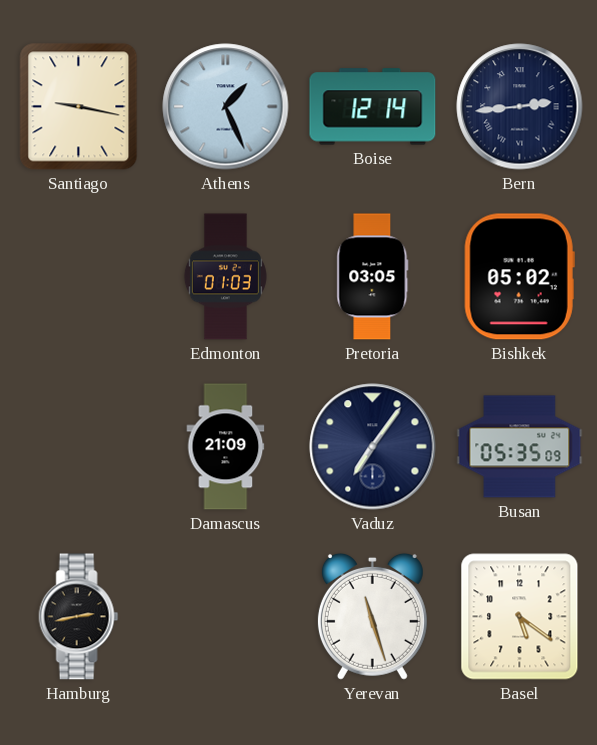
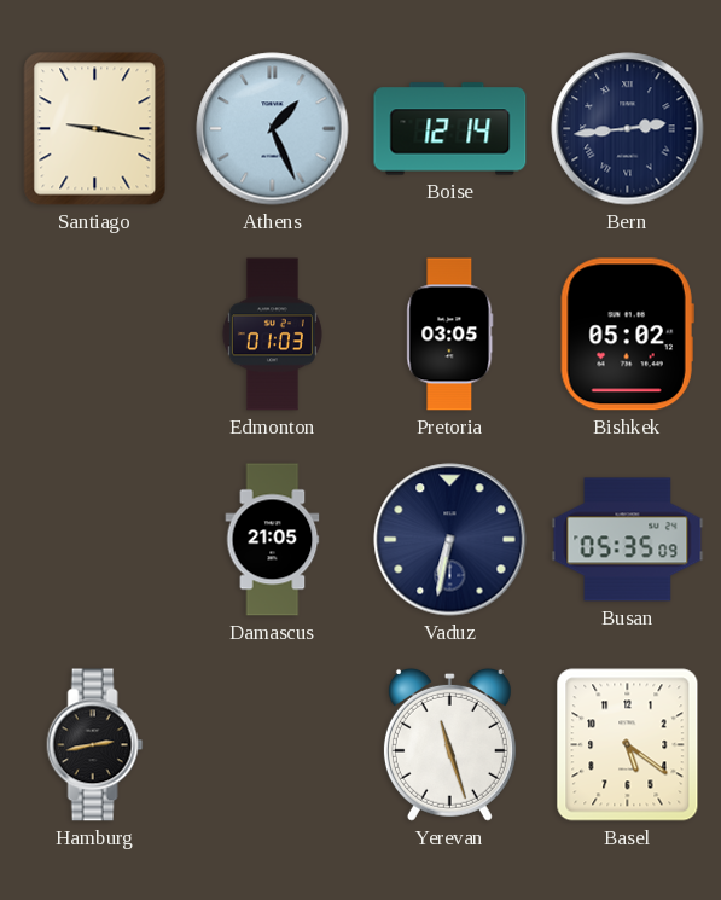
Damascus: 21:09 -> 21:05 (273, 540)
Vaduz: 7:06 -> 6:32 (450, 540)
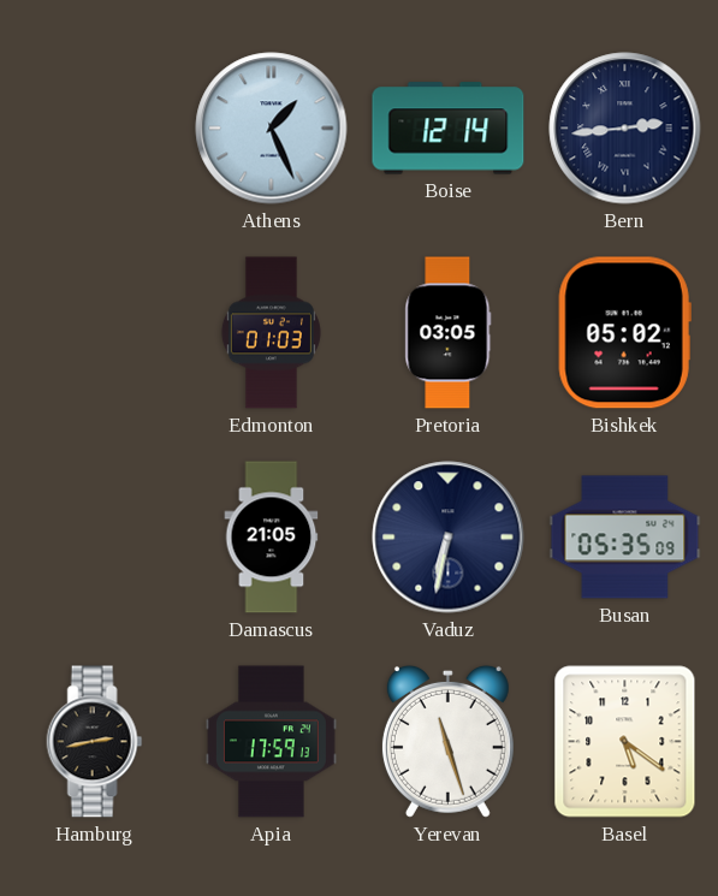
Santiago: 9:17 -> none (95, 129)
Apia: none -> 17:59 (271, 742)
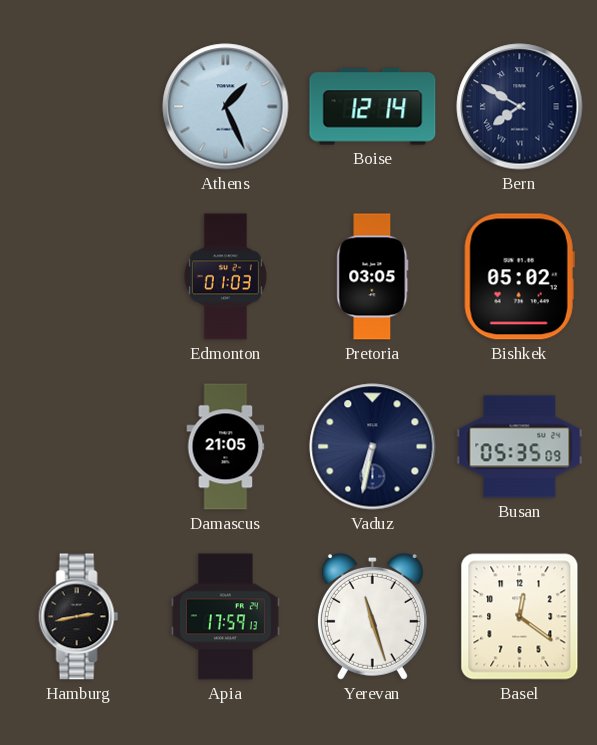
Bern: 2:44 -> 7:50 (520, 107)
Basel: 5:21 -> 12:21 (520, 617)
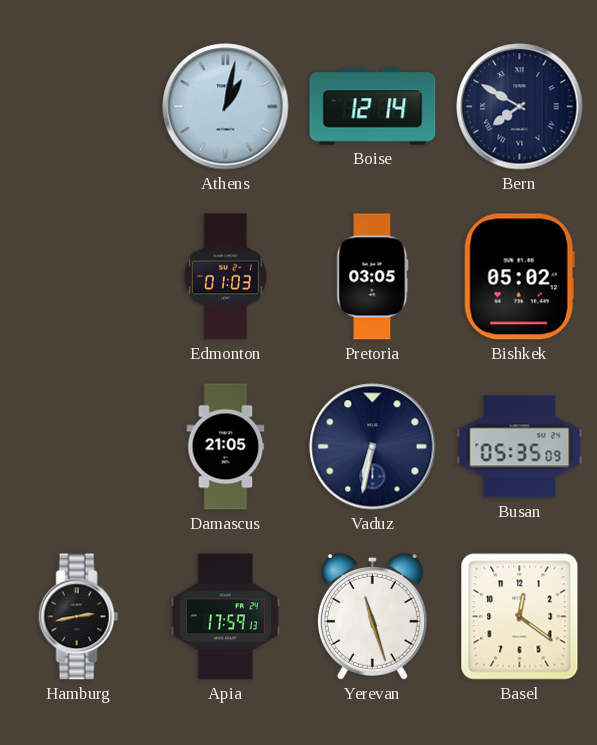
Athens: 1:26 -> 1:02 (226, 107)
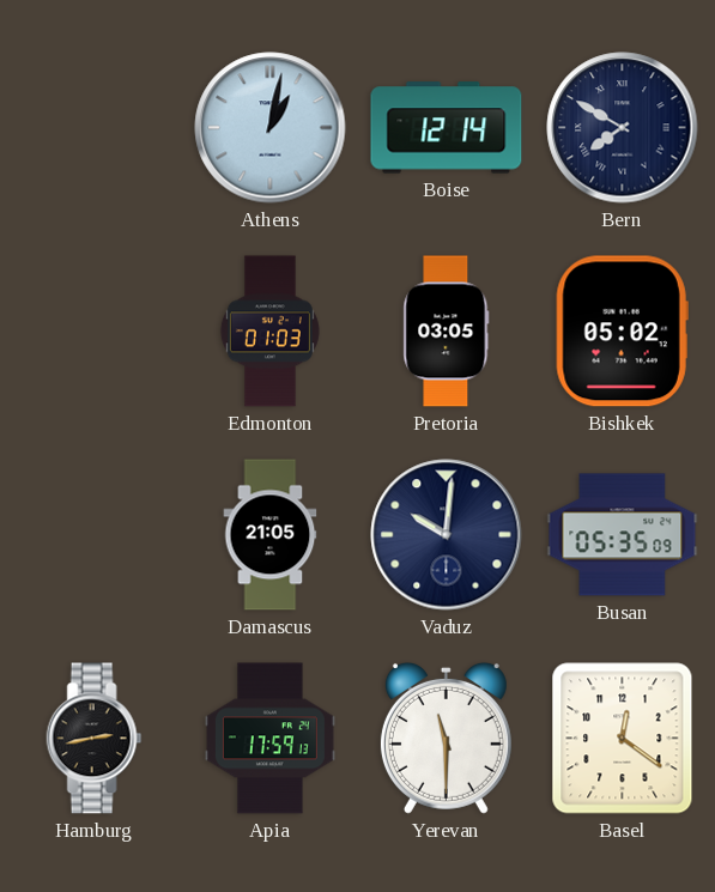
Vaduz: 6:32 -> 10:01 (447, 535)
Yerevan: 11:27 -> 11:30 (446, 738)
